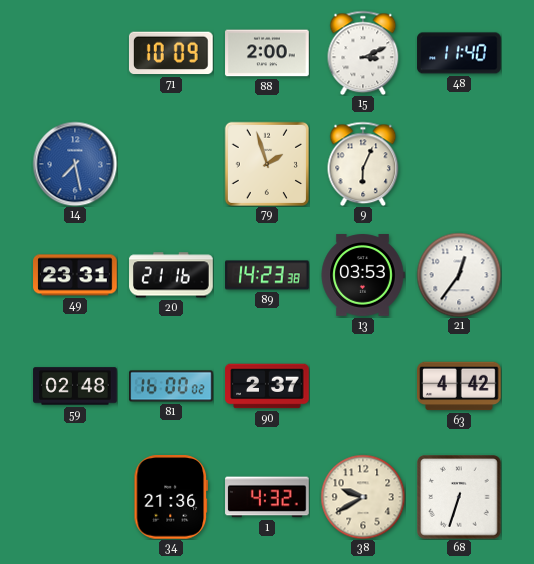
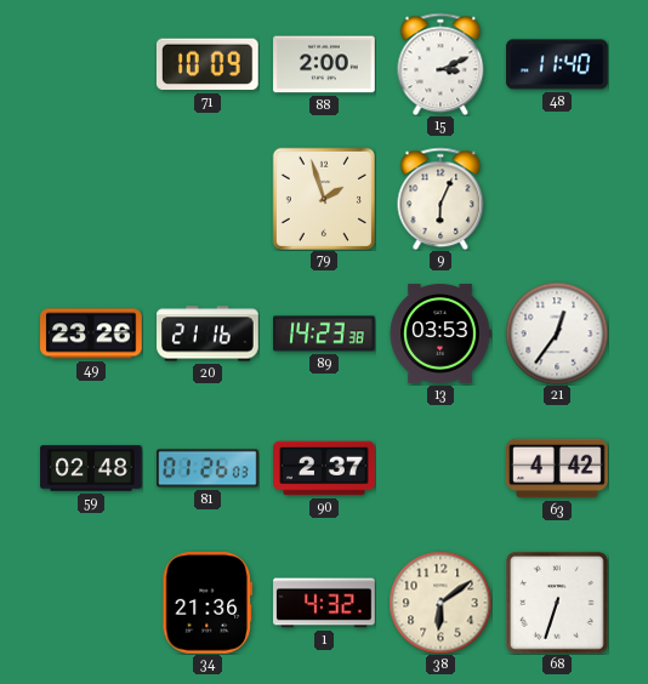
14: 7:28 -> none (75, 164)
49: 23:31 -> 23:26 (91, 334)
81: 16:00 -> 01:26 (208, 468)
38: 9:40 -> 6:09 (440, 603)
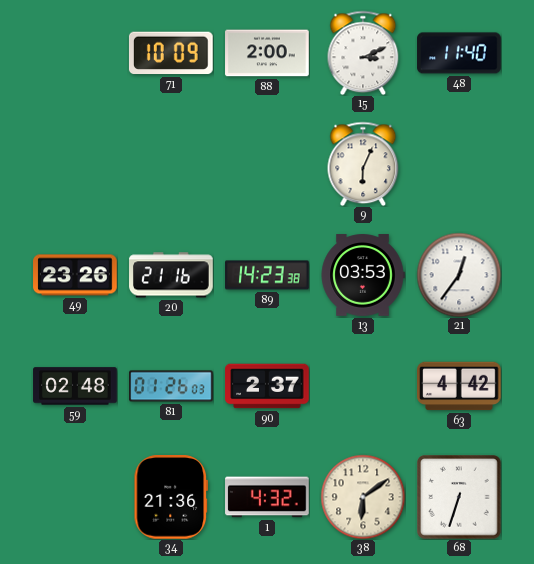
79: 1:57 -> none (324, 199)
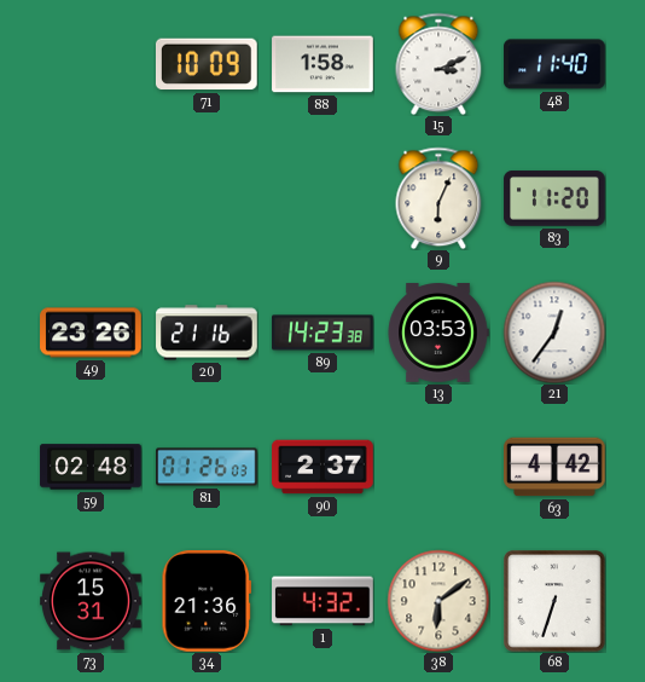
88: 2:00 -> 1:58 (322, 64)
83: none -> 11:20 (554, 198)
73: none -> 15:31 (91, 601)
